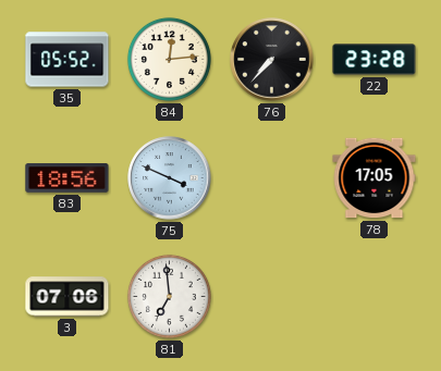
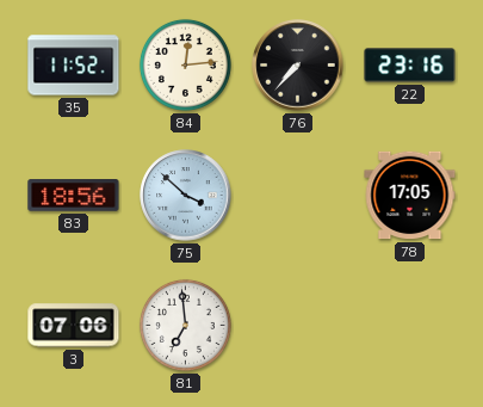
35: 05:52 -> 11:52 (74, 66)
22: 23:28 -> 23:16 (410, 66)
75: 3:49 -> 3:52 (186, 196)
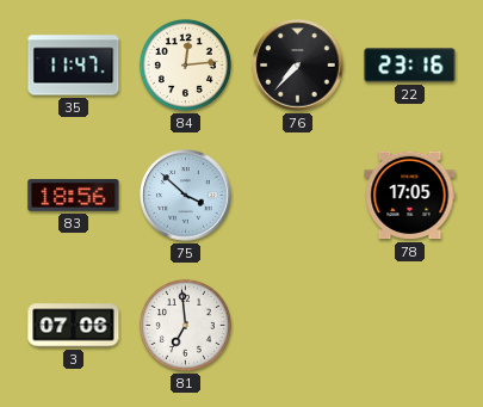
35: 11:52 -> 11:47 (74, 66)
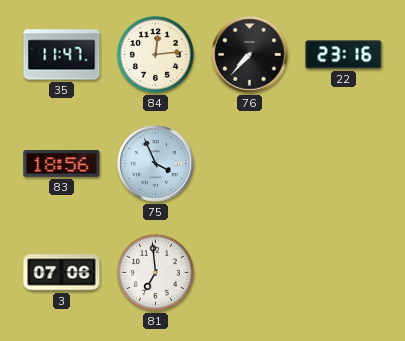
75: 3:52 -> 3:56 (156, 164)
78: 17:05 -> none (410, 196)
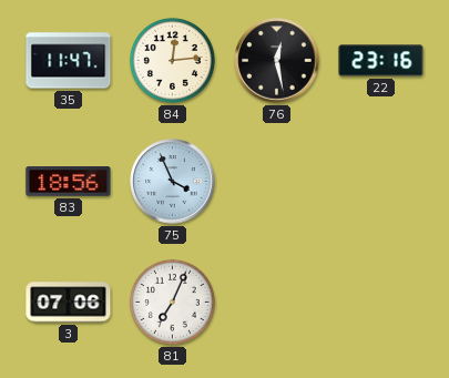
76: 7:37 -> 12:28 (277, 61)
81: 6:59 -> 7:04 (172, 302)
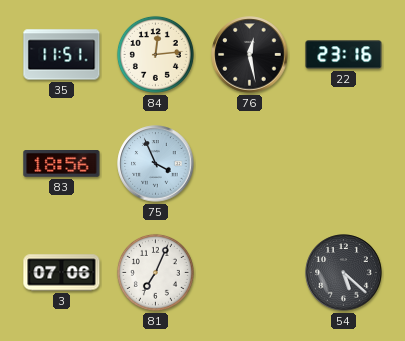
35: 11:47 -> 11:51 (62, 55)
54: none -> 5:22 (344, 273)
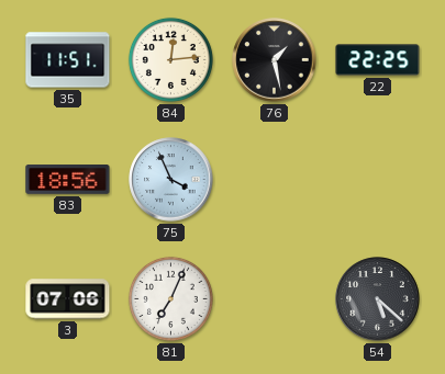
76: 12:28 -> 1:28 (275, 60)
22: 23:16 -> 22:25 (378, 60)
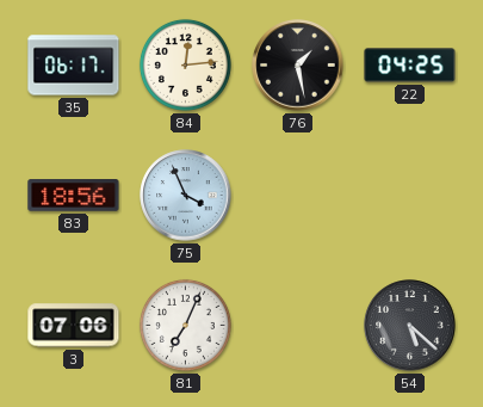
35: 11:51 -> 06:17 (74, 66)
22: 22:25 -> 04:25 (410, 66)
